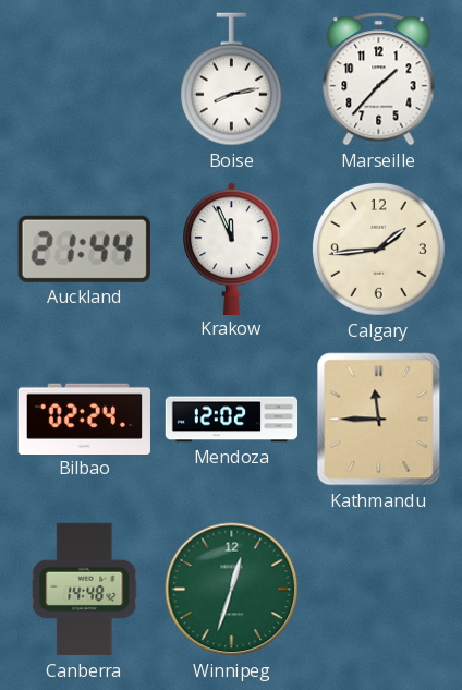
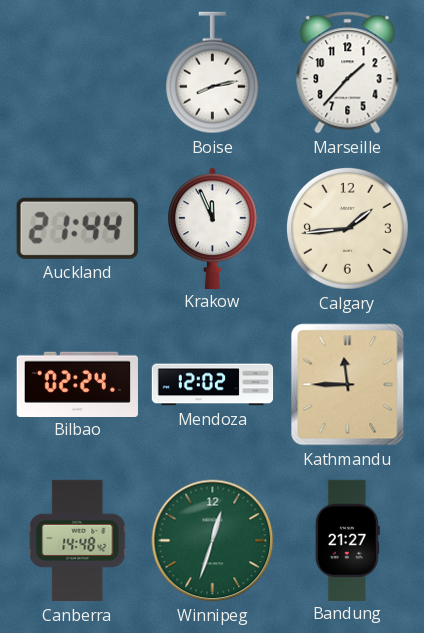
Bandung: none -> 21:27 (347, 540)
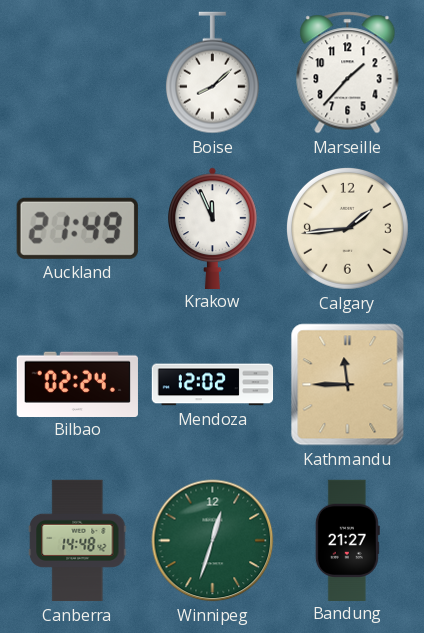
Boise: 8:13 -> 8:08 (212, 73)
Auckland: 21:44 -> 21:49 (77, 228)
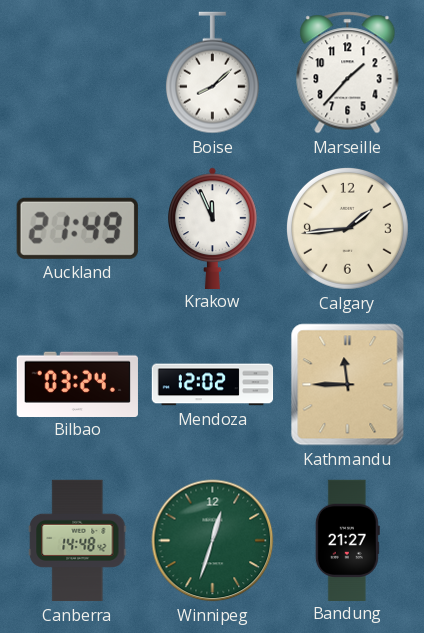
Bilbao: 02:24 -> 03:24 (77, 384)
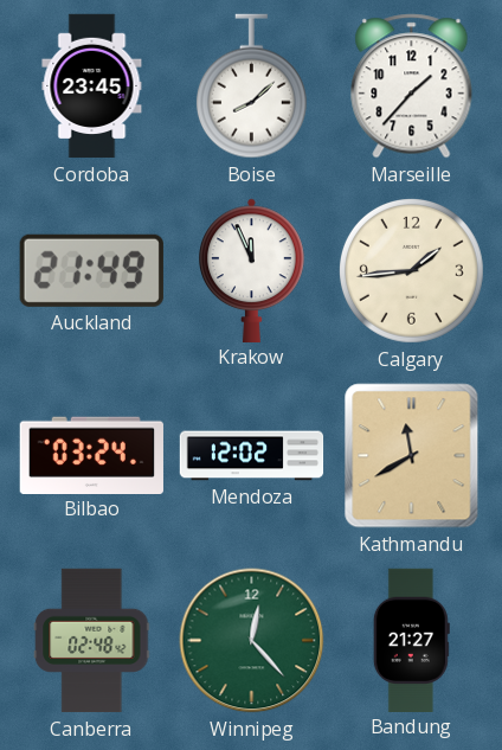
Cordoba: none -> 23:45 (92, 86)
Kathmandu: 11:45 -> 11:40 (412, 456)
Canberra: 14:48 -> 02:48 (92, 641)
Winnipeg: 12:33 -> 12:23 (252, 641)
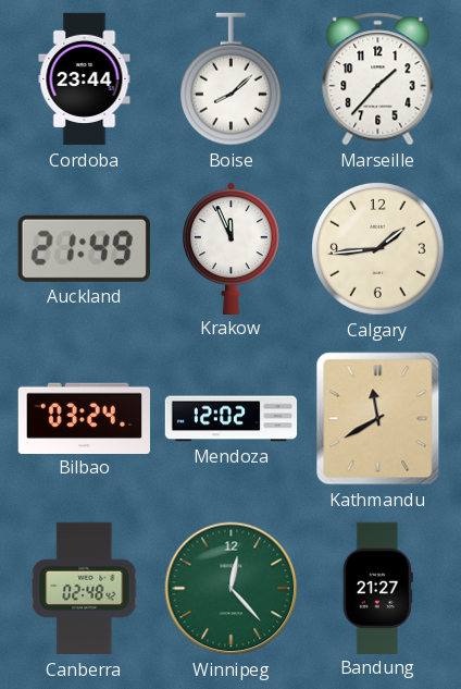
Cordoba: 23:45 -> 23:44 (85, 79)
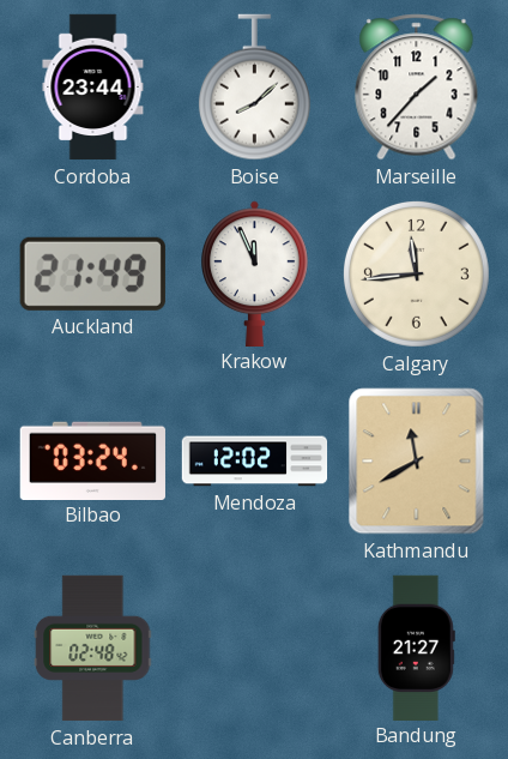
Calgary: 1:44 -> 11:44 (416, 273)
Winnipeg: 12:23 -> none (232, 589)
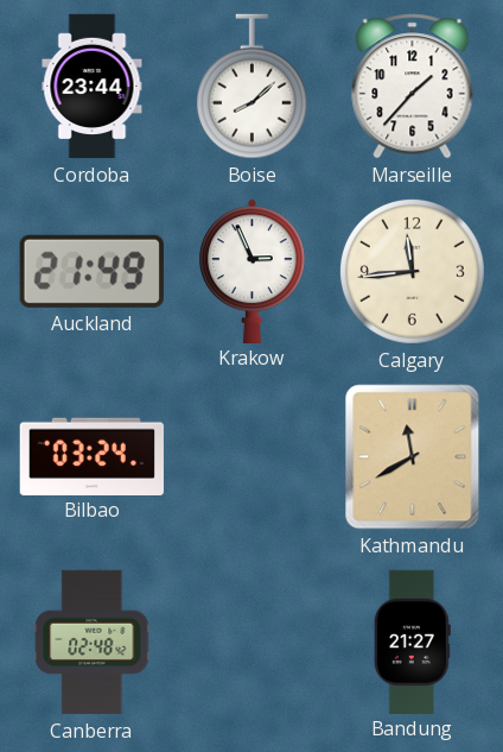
Krakow: 11:56 -> 2:56 (253, 271)
Mendoza: 12:02 -> none (255, 462)
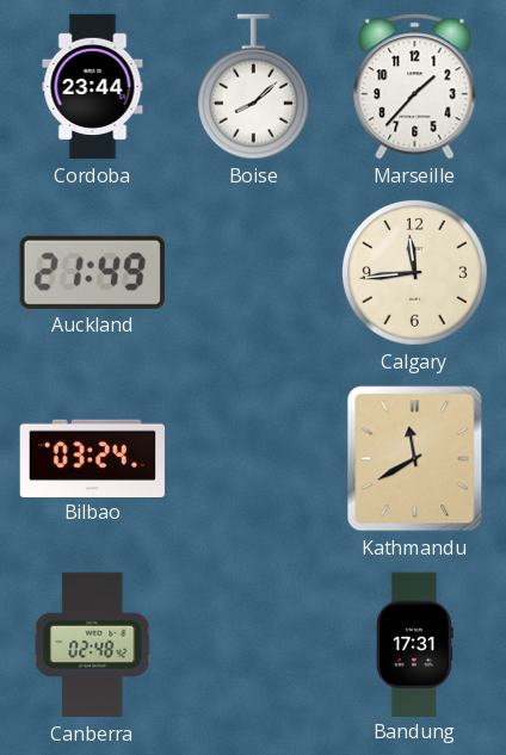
Krakow: 2:56 -> none (253, 271)
Bandung: 21:27 -> 17:31 (414, 644)
